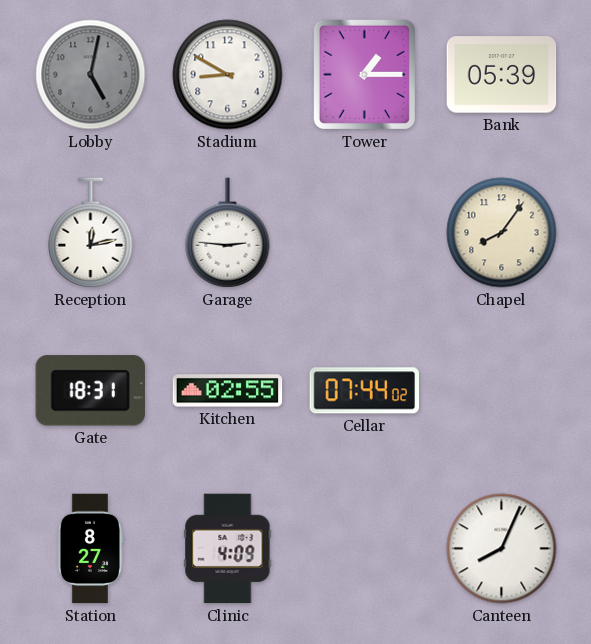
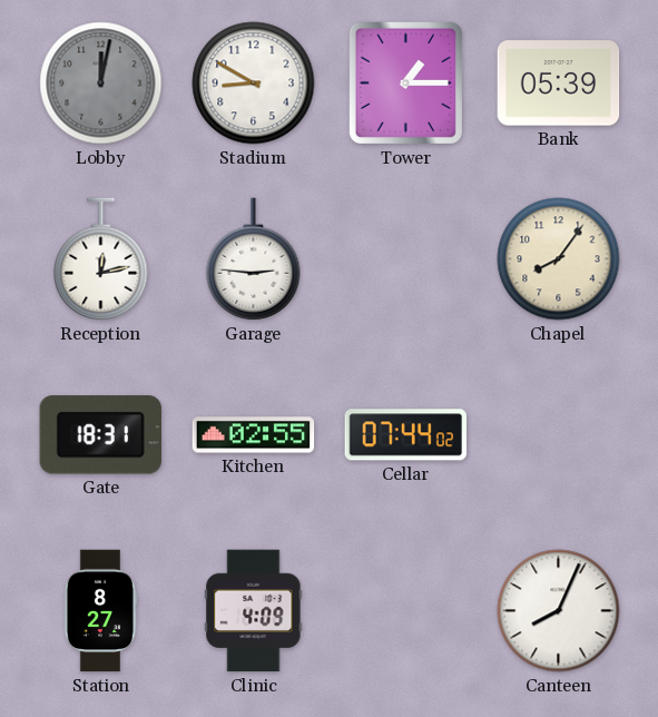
Lobby: 5:02 -> 12:02 (101, 84)
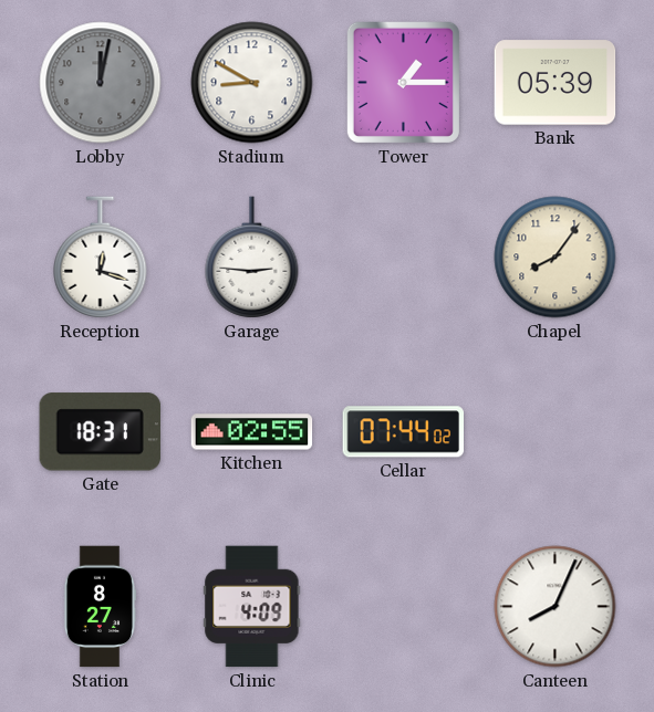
Reception: 12:13 -> 12:18 (101, 258)
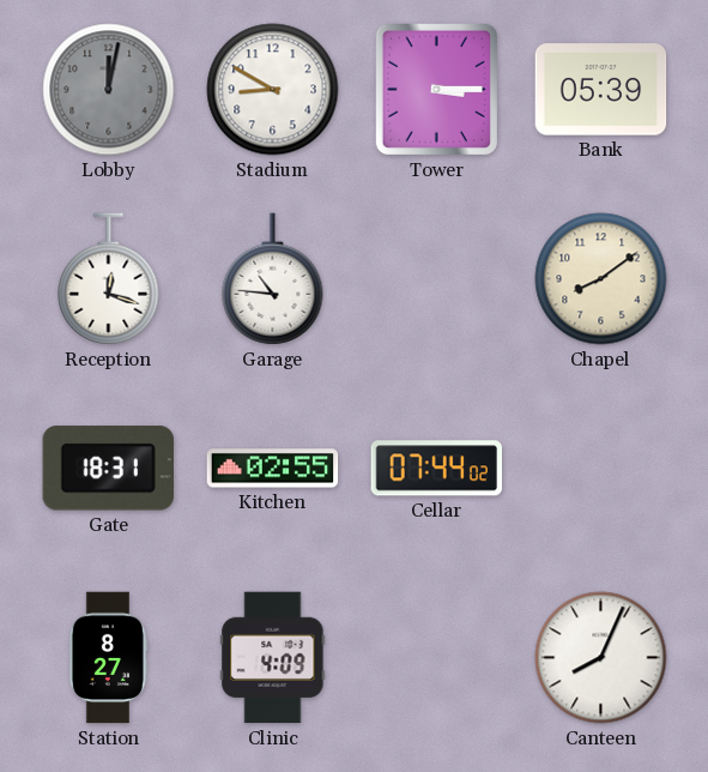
Tower: 1:15 -> 3:15 (436, 89)
Garage: 2:46 -> 10:46 (273, 279)
Chapel: 8:06 -> 8:09 (601, 279)
